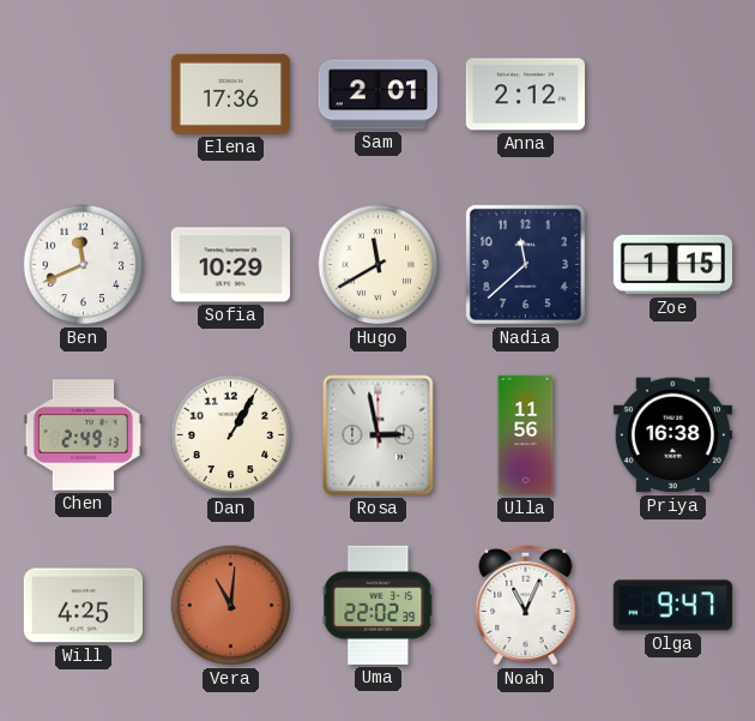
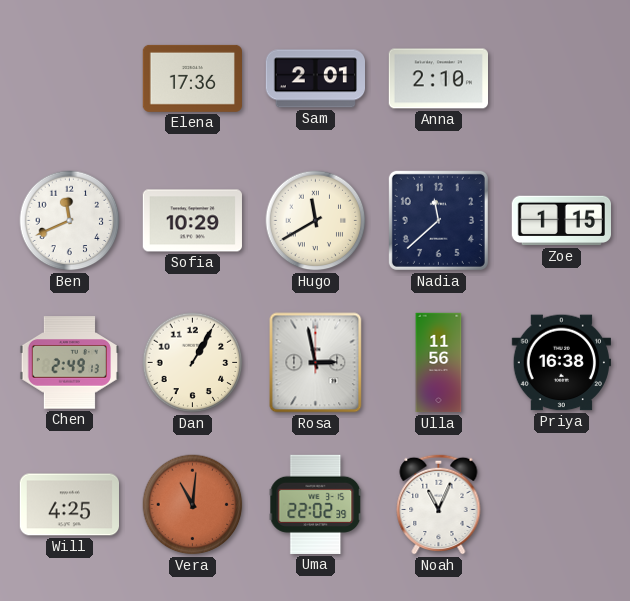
Anna: 2:12 -> 2:10 (438, 79)
Olga: 9:47 -> none (672, 606)
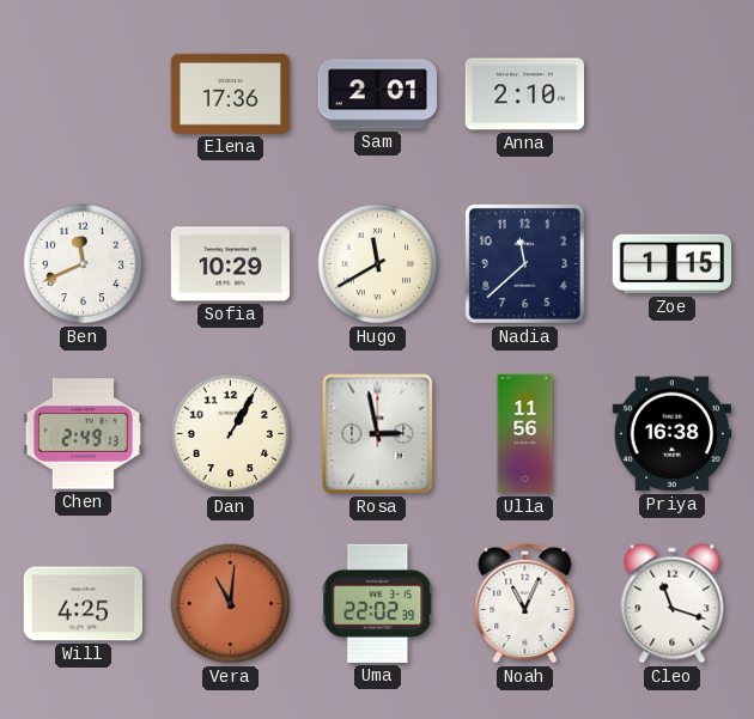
Cleo: none -> 11:18 (673, 604)
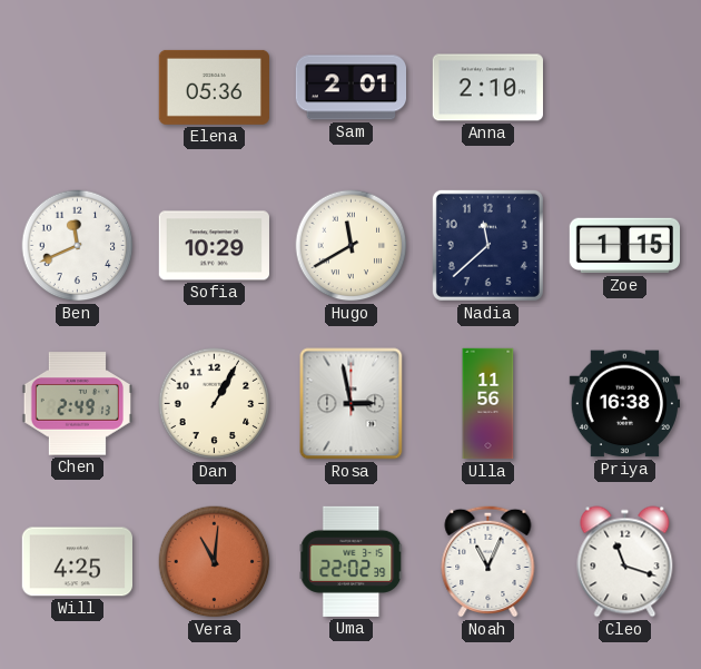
Elena: 17:36 -> 05:36 (214, 87)
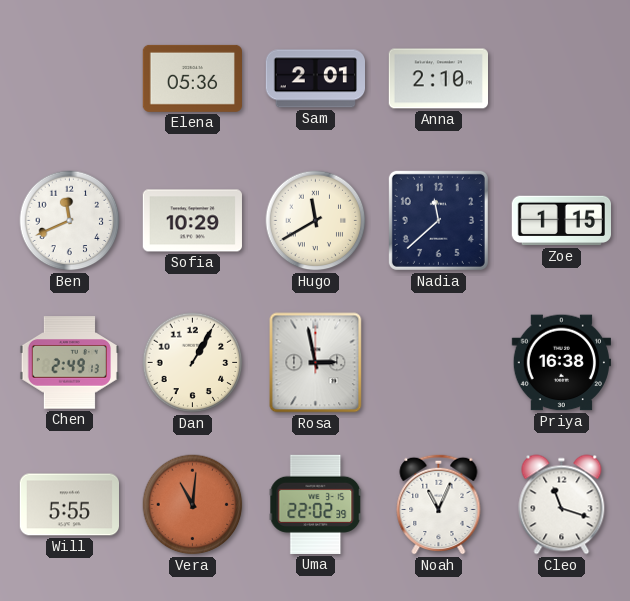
Ulla: 11:56 -> none (488, 404)
Will: 4:25 -> 5:55 (69, 505)
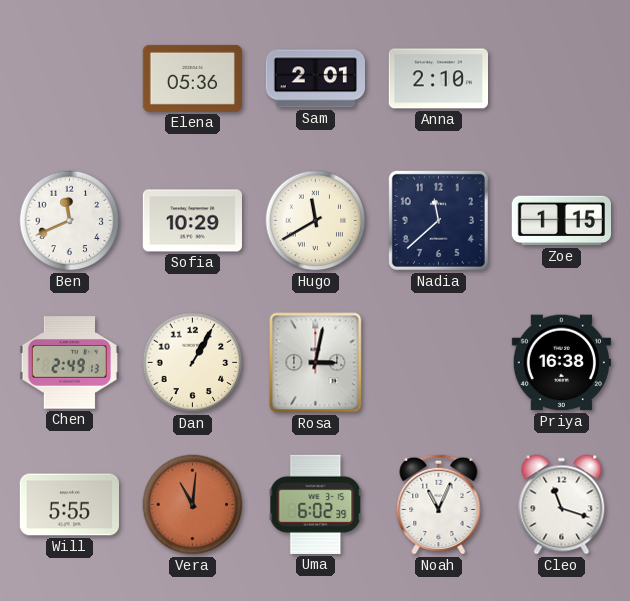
Rosa: 2:58 -> 3:02 (316, 363)
Uma: 22:02 -> 6:02 (316, 504)
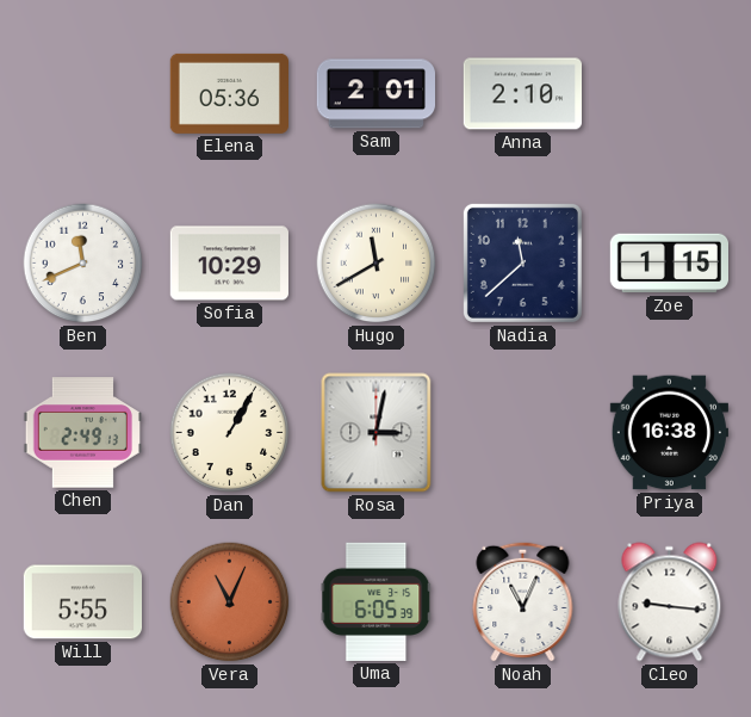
Vera: 11:01 -> 11:04 (230, 602)
Uma: 6:02 -> 6:05 (377, 601)
Cleo: 11:18 -> 9:16 (670, 602)
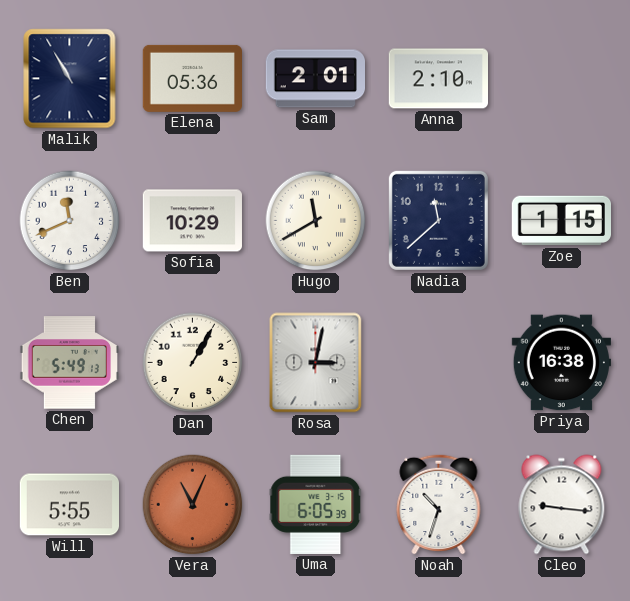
Malik: none -> 10:55 (70, 79)
Chen: 2:49 -> 5:49 (69, 363)
Noah: 11:04 -> 10:33 (439, 504)
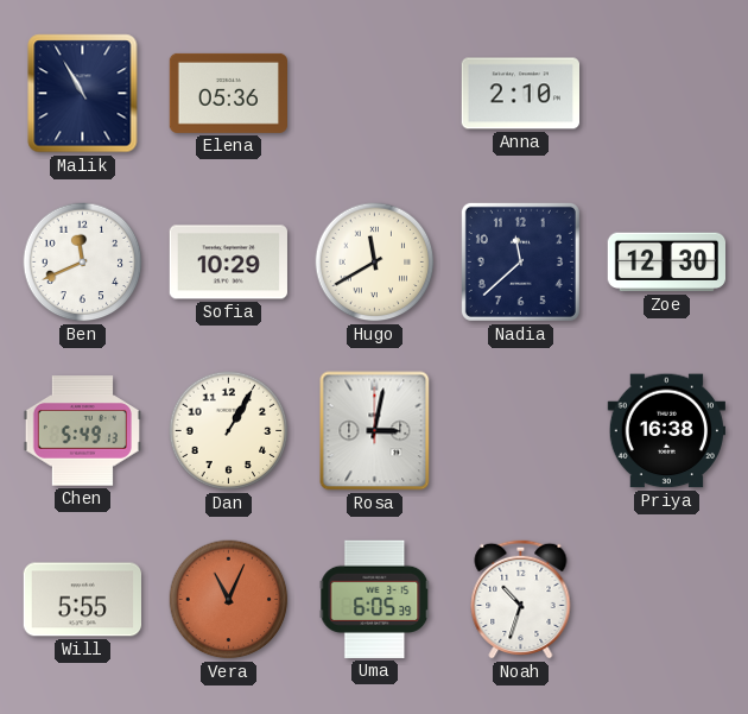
Sam: 2:01 -> none (315, 79)
Zoe: 1:15 -> 12:30 (666, 263)
Cleo: 9:16 -> none (562, 505)
